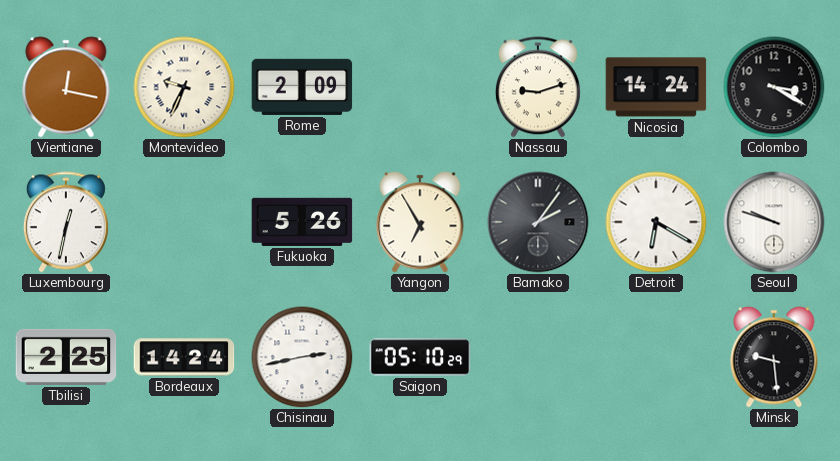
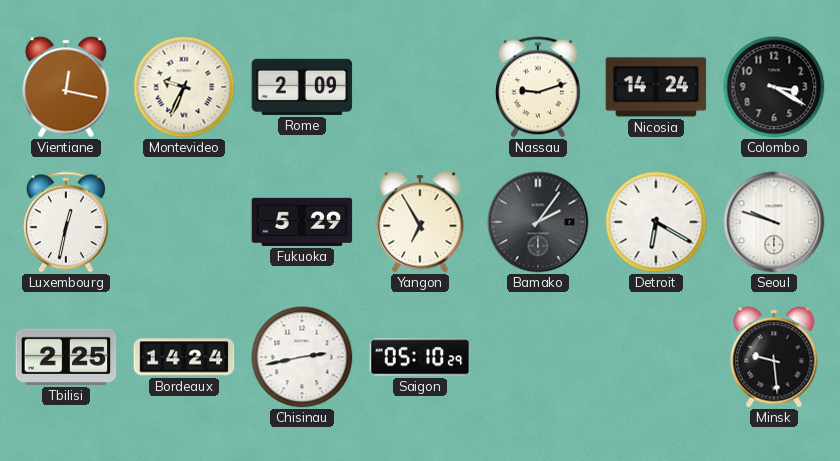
Fukuoka: 5:26 -> 5:29 (302, 222)
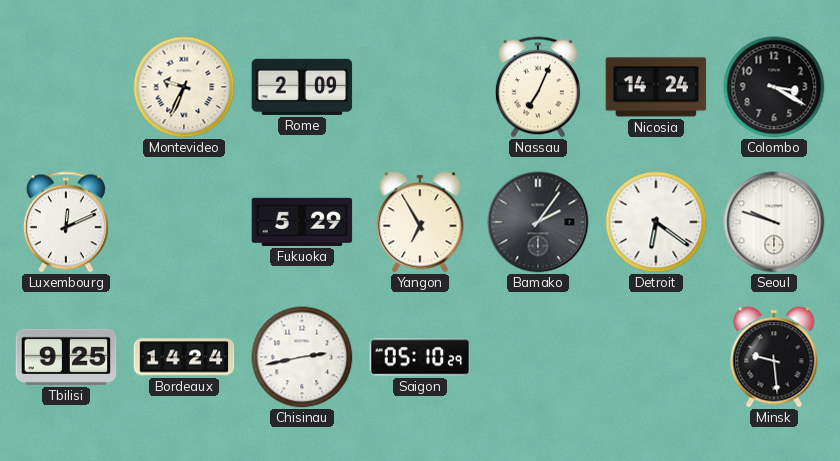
Vientiane: 12:17 -> none (66, 87)
Nassau: 9:12 -> 7:04 (538, 87)
Luxembourg: 12:32 -> 12:11 (66, 222)
Detroit: 6:20 -> 6:21 (656, 222)
Tbilisi: 2:25 -> 9:25 (66, 357)
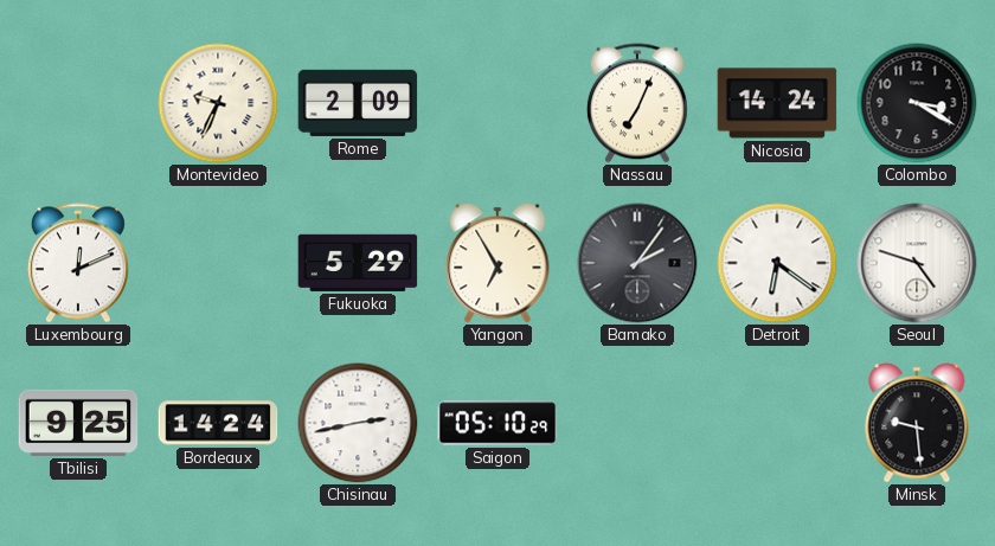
Seoul: 9:48 -> 4:48 (917, 263)
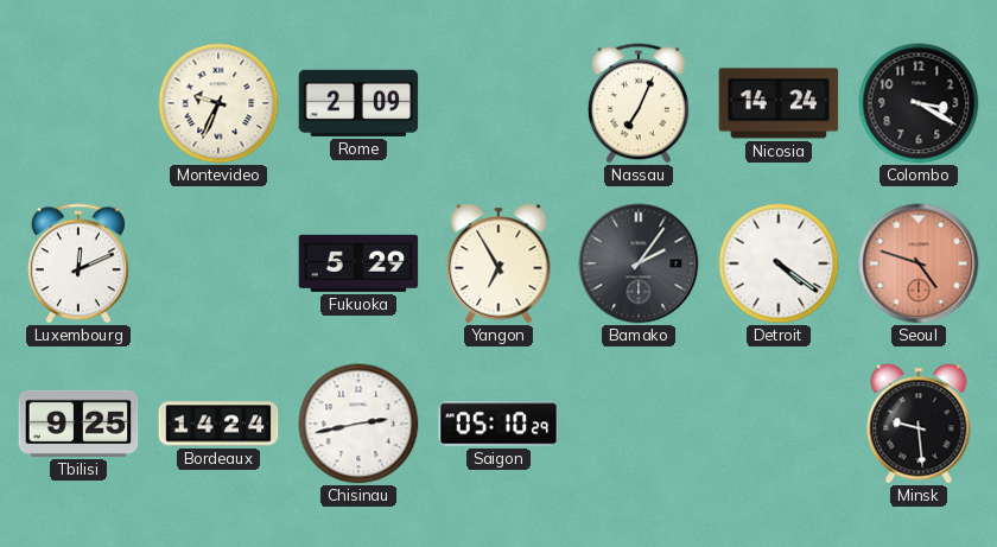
Detroit: 6:21 -> 4:21 (779, 263)
Seoul dial: white -> salmon (919, 263)
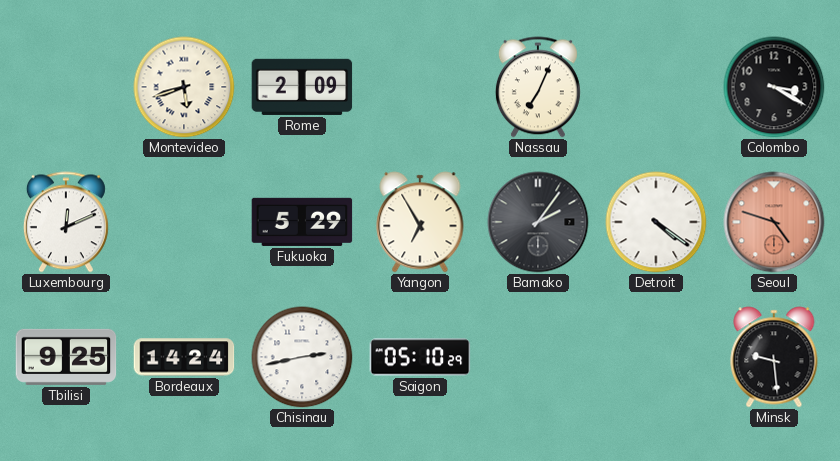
Montevideo: 9:34 -> 5:42 (184, 87)
Nicosia: 14:24 -> none (779, 103)
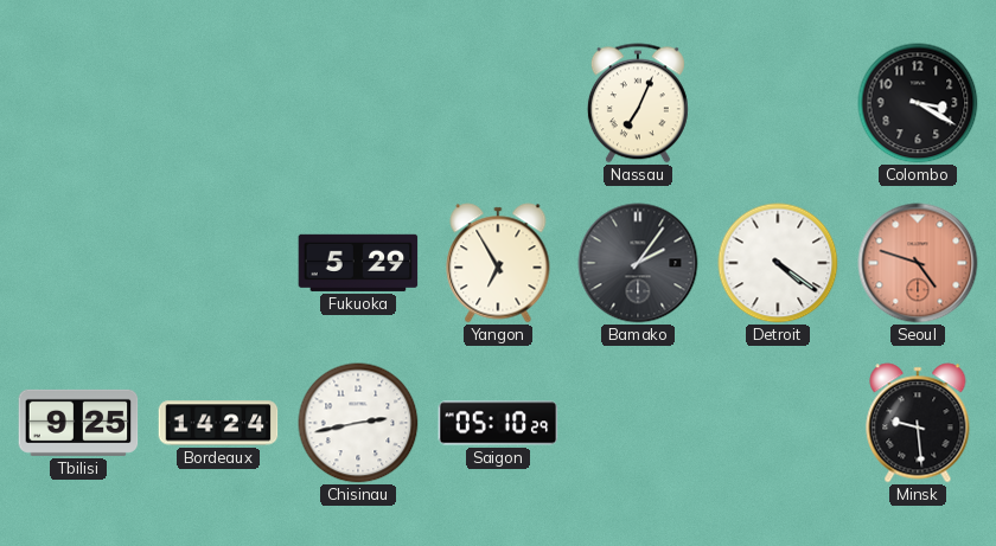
Montevideo: 5:42 -> none (184, 87)
Rome: 2:09 -> none (302, 87)
Luxembourg: 12:11 -> none (66, 222)
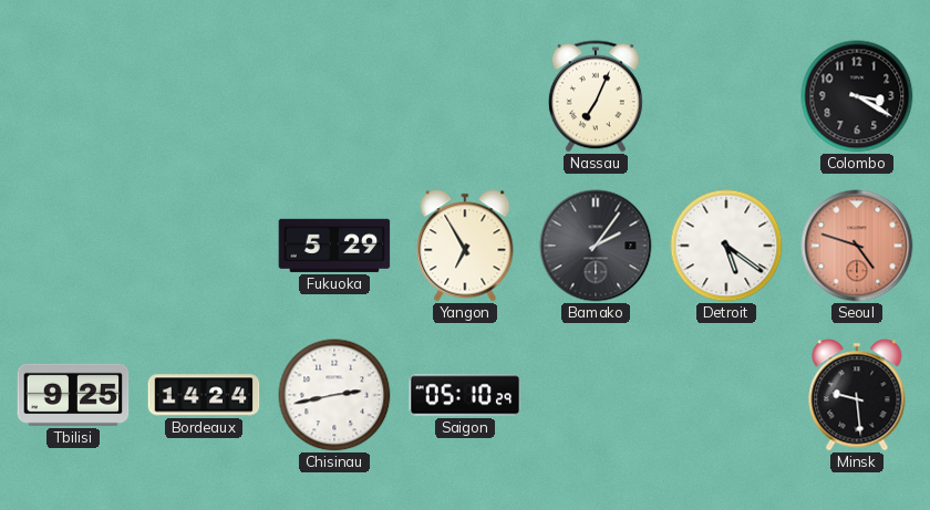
Detroit: 4:21 -> 5:21 (726, 246)
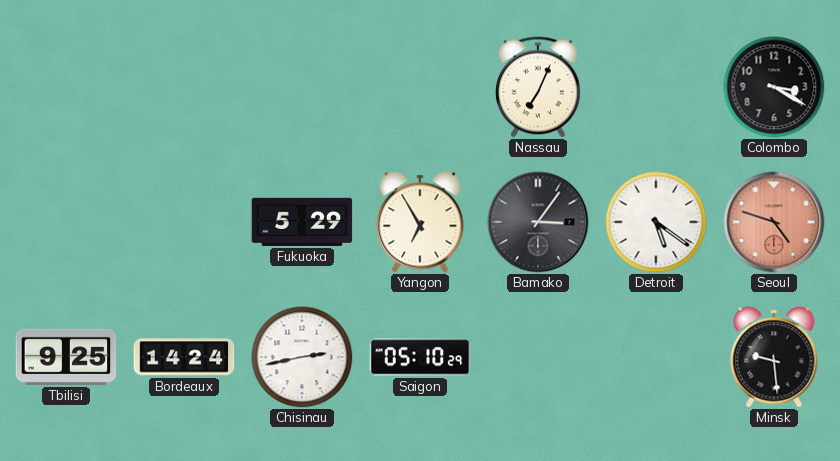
Bamako: 2:06 -> 3:06 (538, 222)
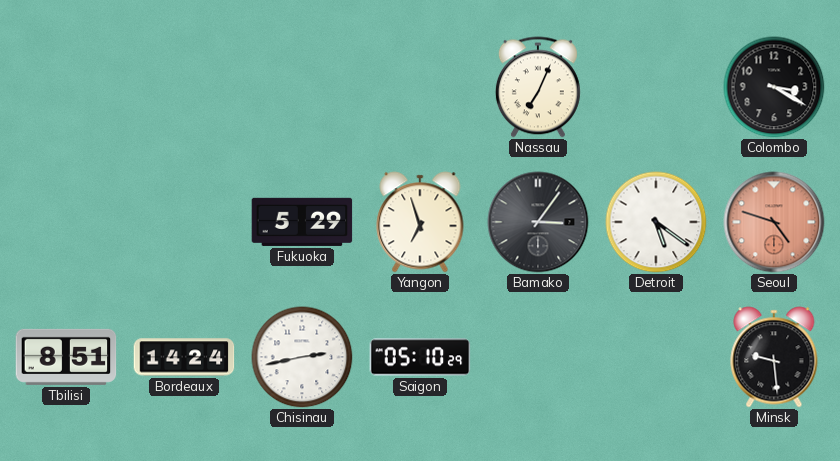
Yangon: 6:55 -> 6:57 (420, 222)
Tbilisi: 9:25 -> 8:51 (66, 357)
